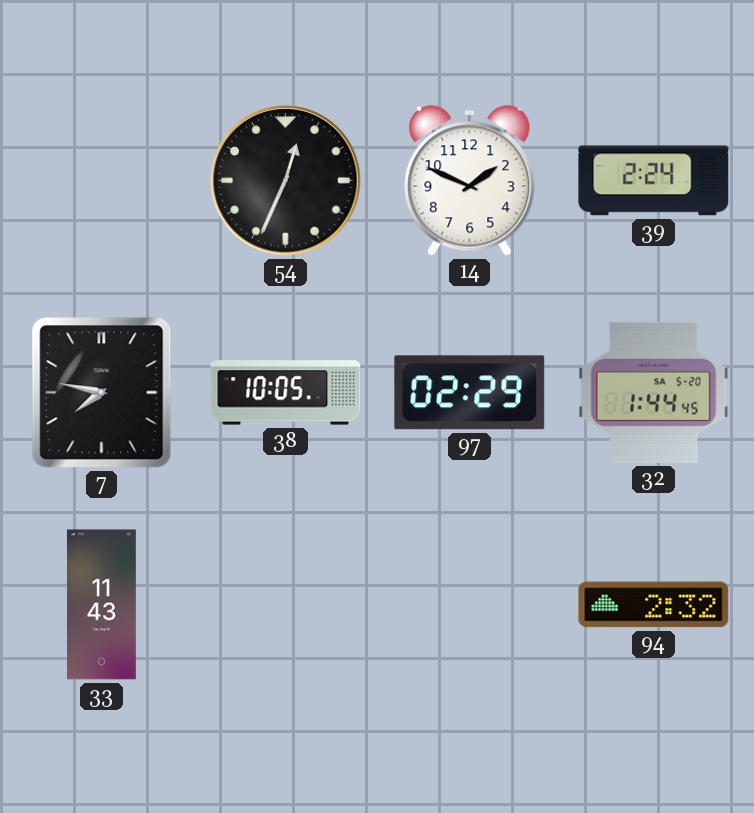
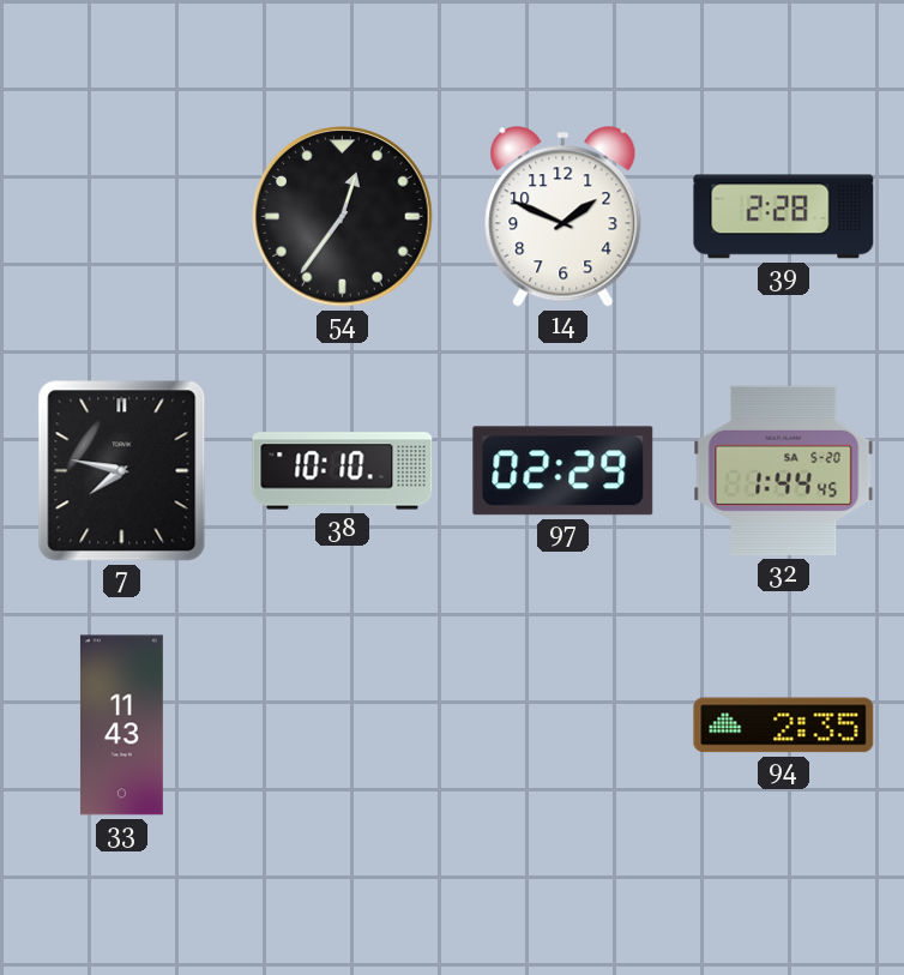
54: 12:34 -> 12:36 (343, 217)
39: 2:24 -> 2:28 (784, 217)
38: 10:05 -> 10:10 (343, 471)
94: 2:32 -> 2:35 (784, 726)
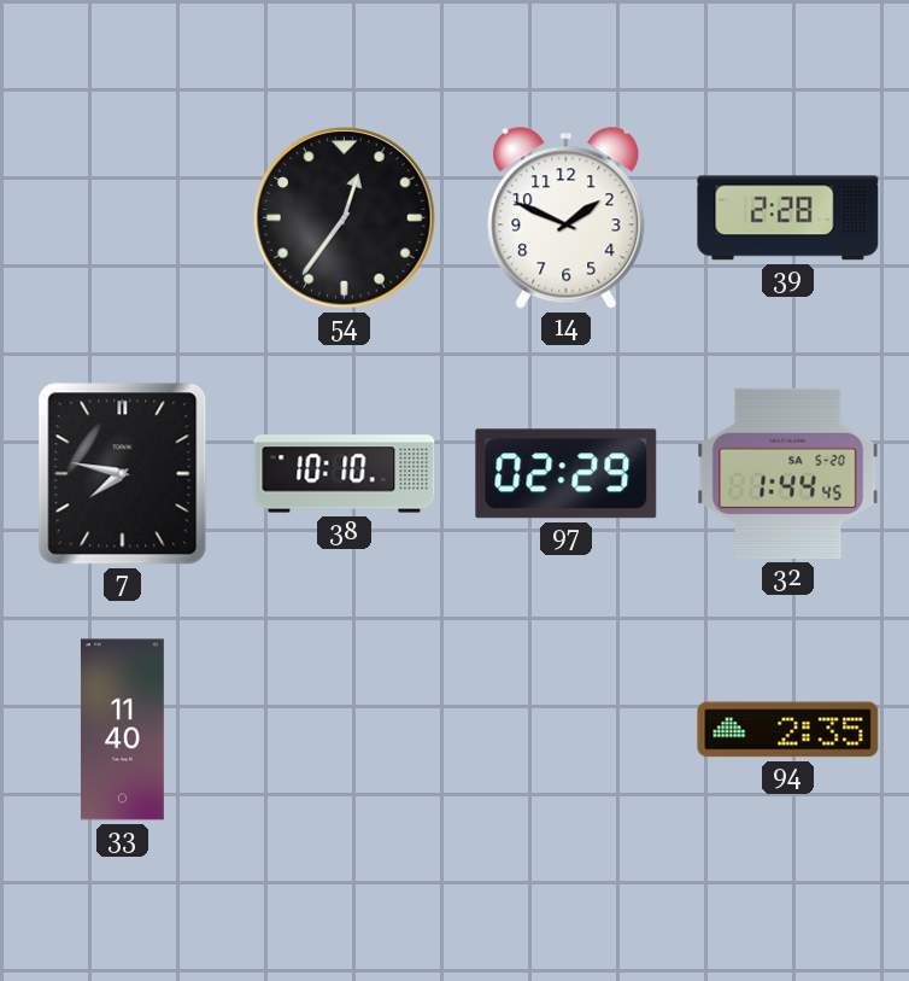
33: 11:43 -> 11:40 (122, 730)
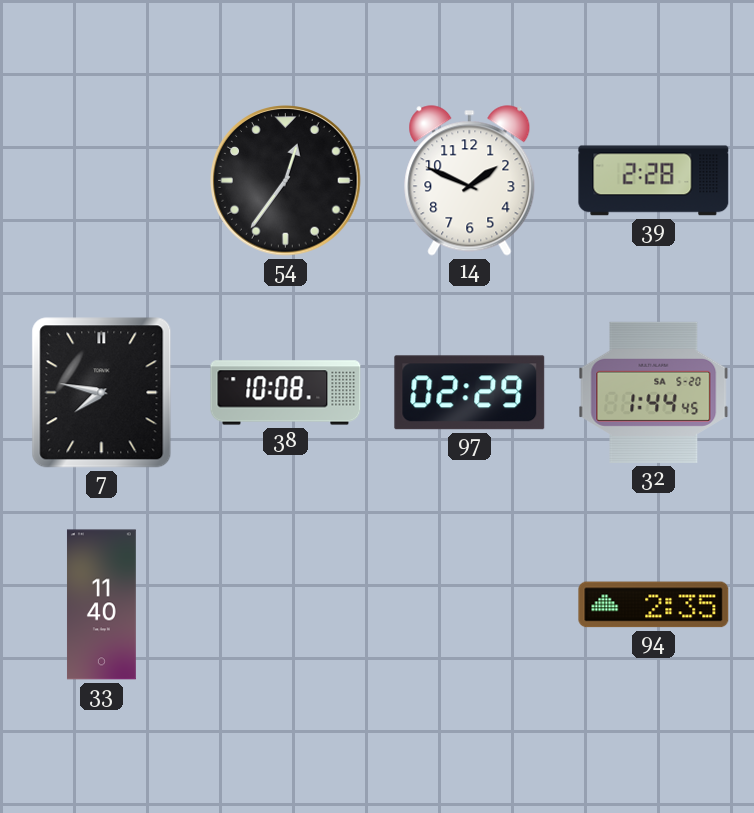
38: 10:10 -> 10:08 (286, 393)
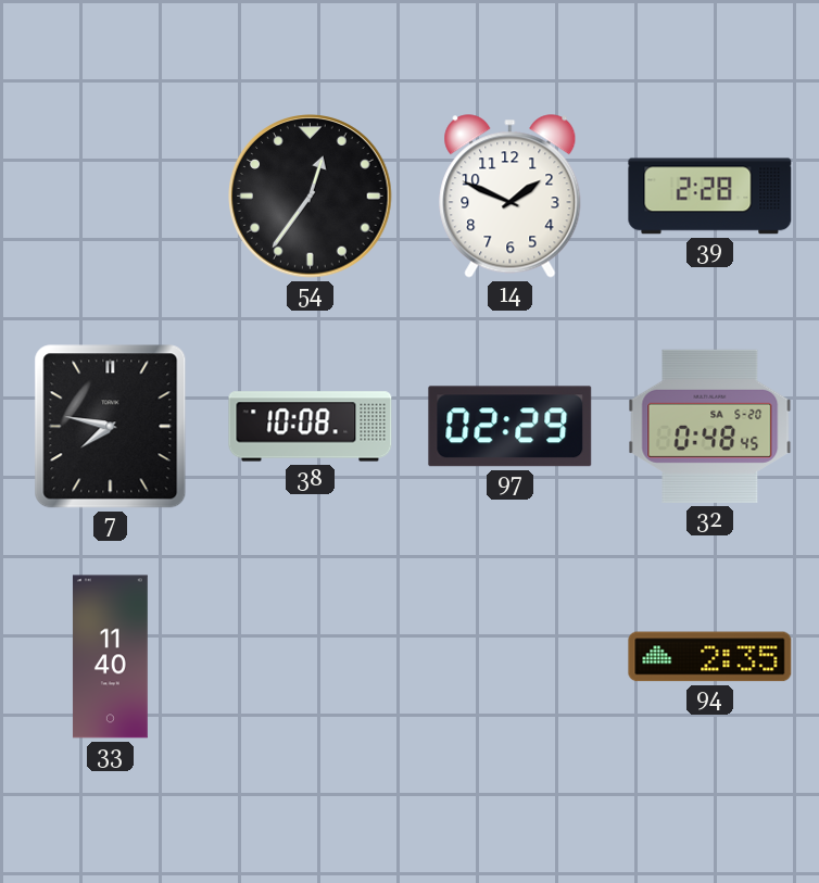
32: 1:44 -> 0:48 (710, 426)
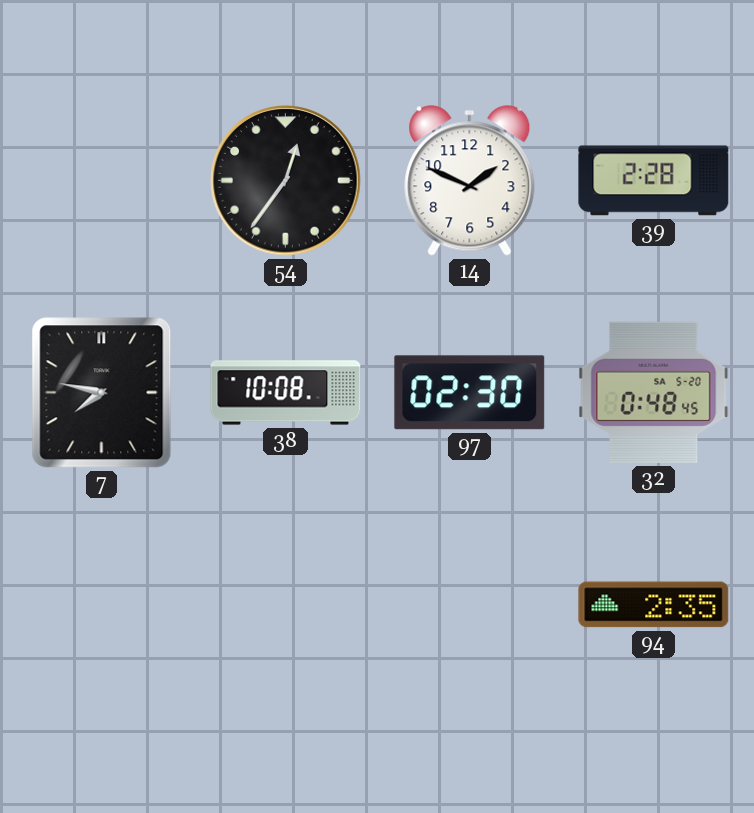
97: 02:29 -> 02:30 (470, 393)
33: 11:40 -> none (110, 657)
